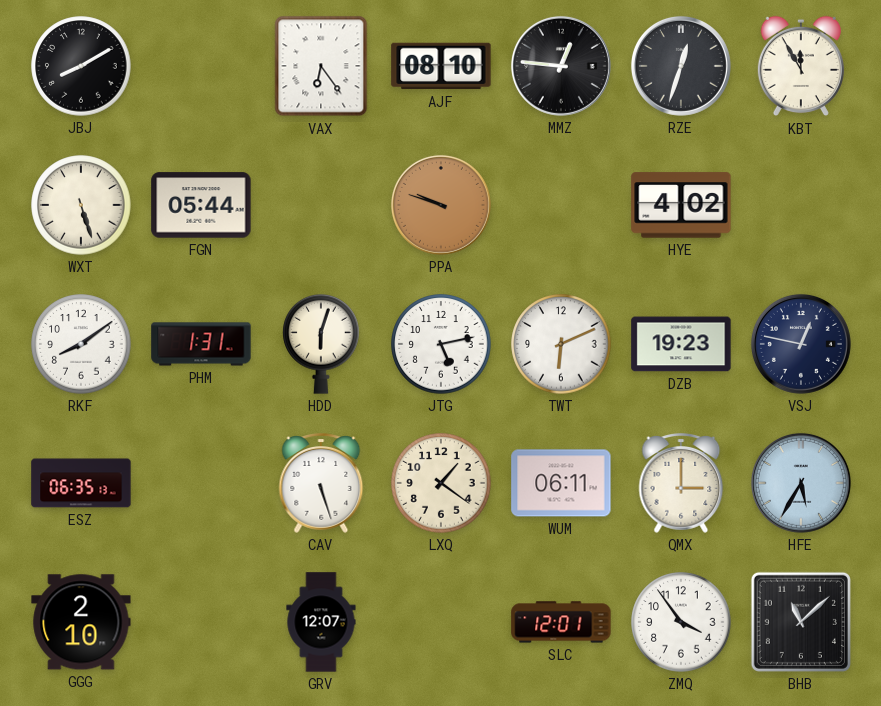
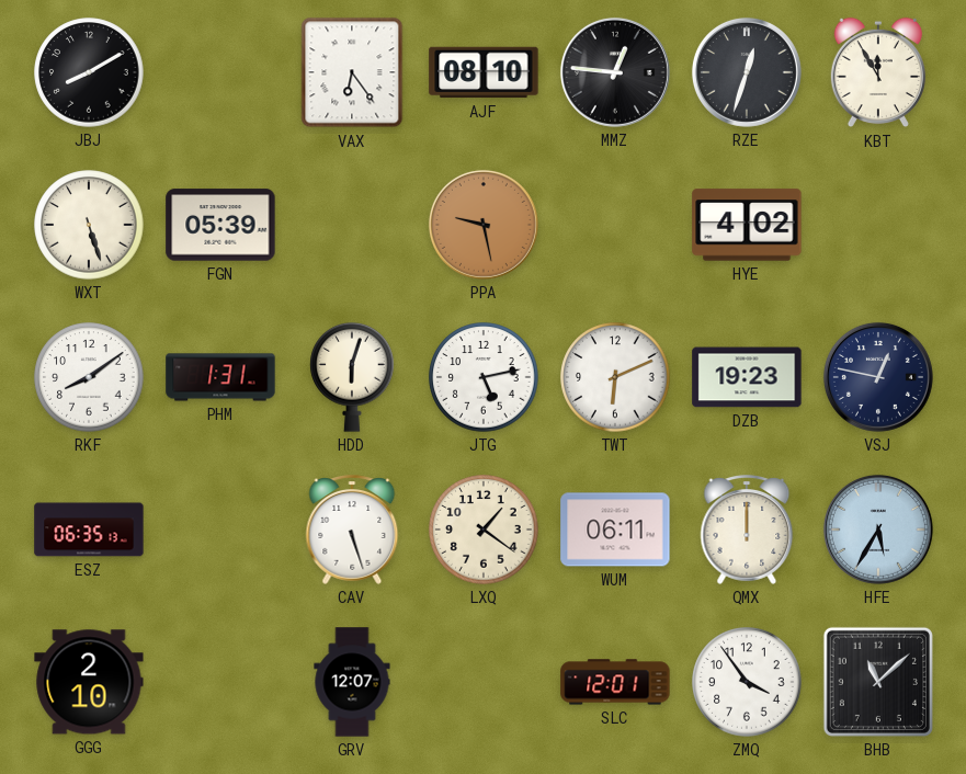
FGN: 05:44 -> 05:39 (220, 225)
PPA: 9:48 -> 9:28 (484, 225)
QMX: 3:00 -> 12:00 (747, 530)
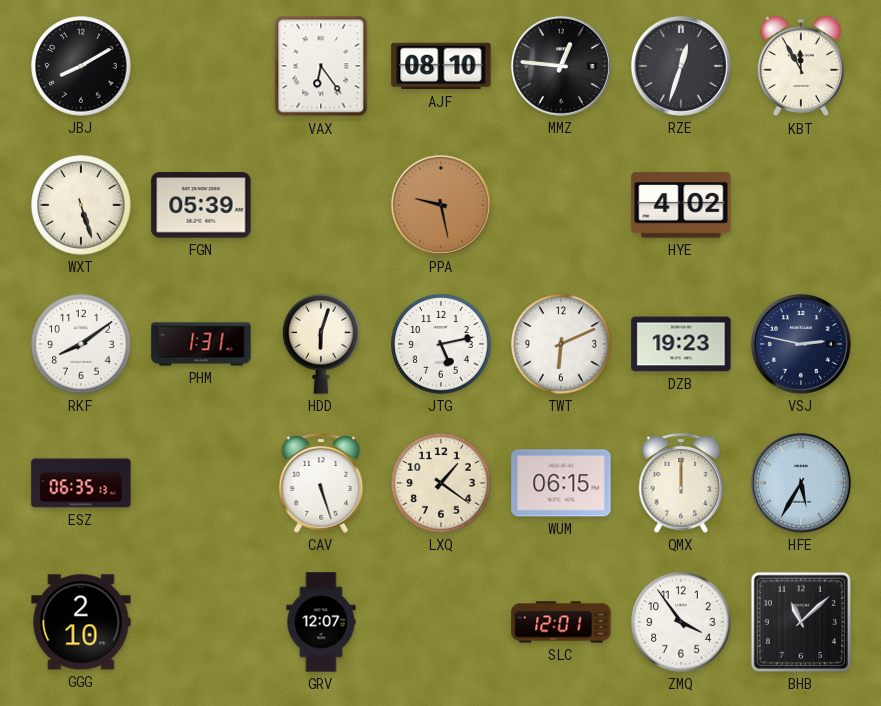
VSJ: 12:47 -> 2:47 (801, 344)
WUM: 06:11 -> 06:15 (561, 483)
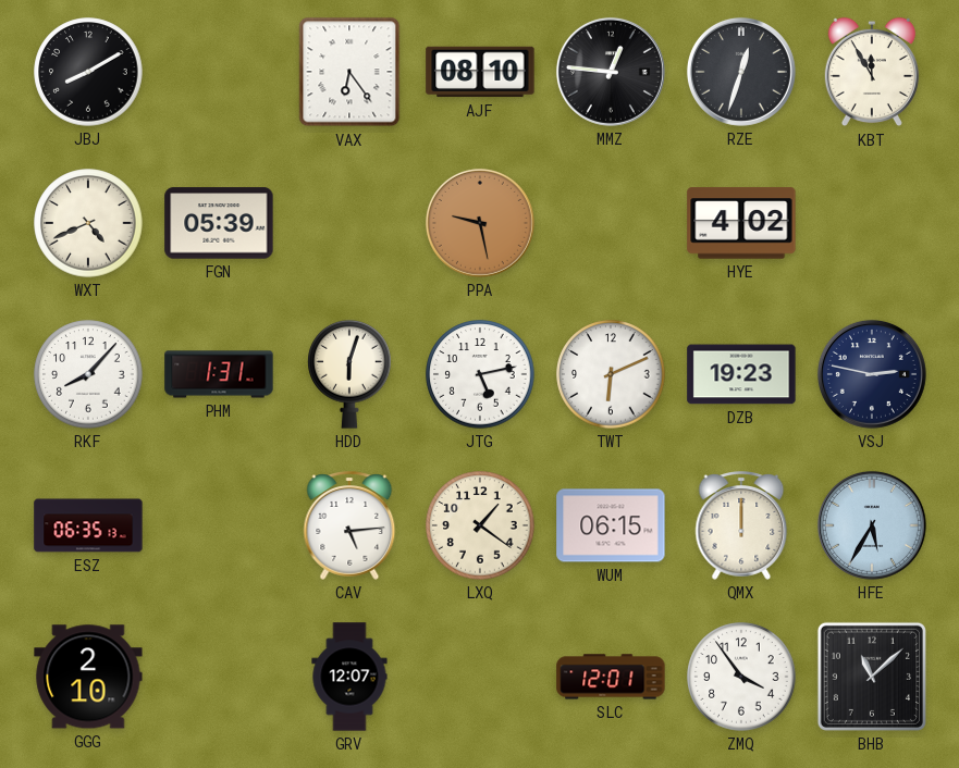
WXT: 5:27 -> 4:41 (88, 223)
RKF: 8:09 -> 8:07 (88, 374)
CAV: 5:27 -> 5:14 (349, 525)
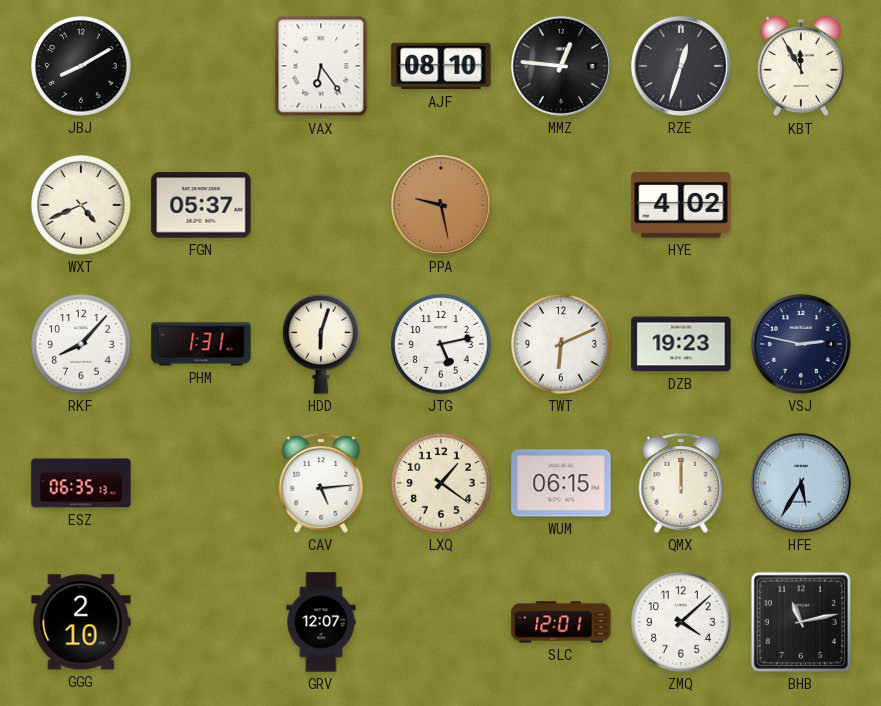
FGN: 05:39 -> 05:37 (201, 205)
ZMQ: 3:54 -> 4:08 (681, 622)
BHB: 11:08 -> 11:13 (801, 622)
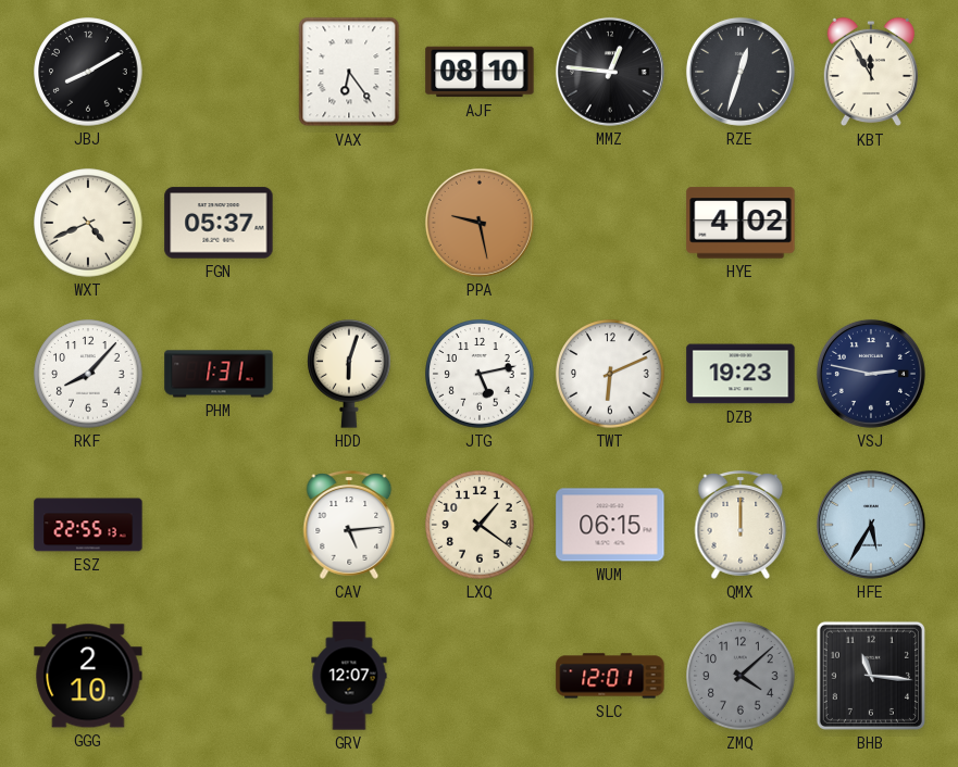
ESZ: 06:35 -> 22:55 (88, 525)
ZMQ dial: white -> grey (741, 676)
BHB: 11:13 -> 11:16 (871, 676)
